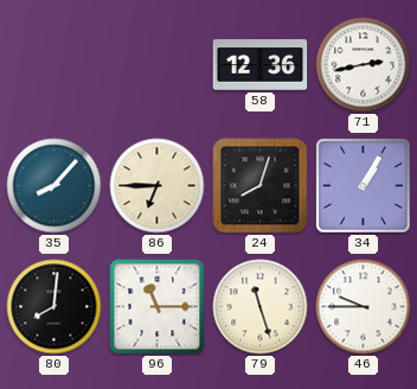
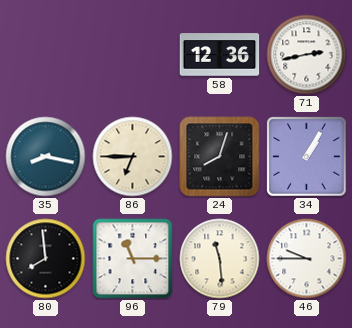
35: 8:07 -> 8:17 (46, 157)
80: 8:01 -> 7:59 (46, 259)
79: 11:27 -> 11:29 (220, 259)
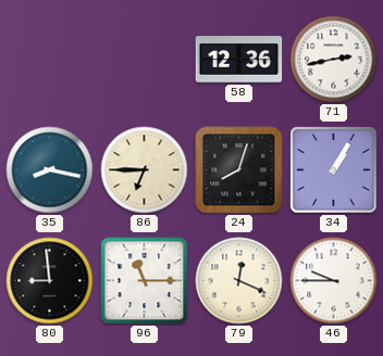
80: 7:59 -> 8:59 (50, 281)
79: 11:29 -> 12:19 (239, 281)
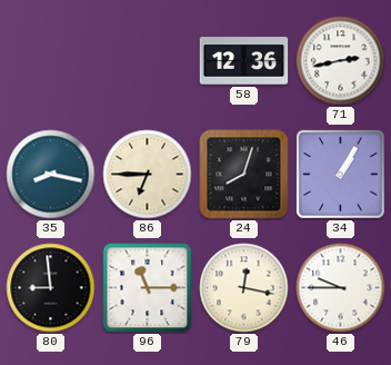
79: 12:19 -> 12:17 (244, 288)
